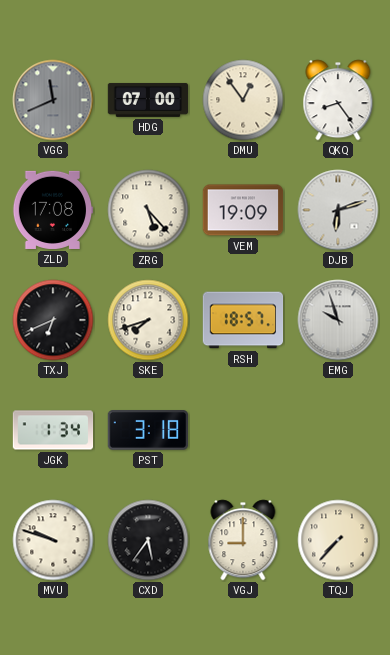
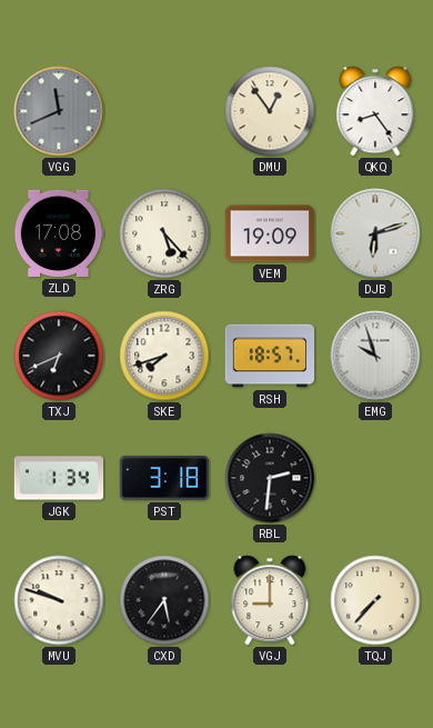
HDG: 07:00 -> none (148, 100)
RBL: none -> 2:31 (270, 478)
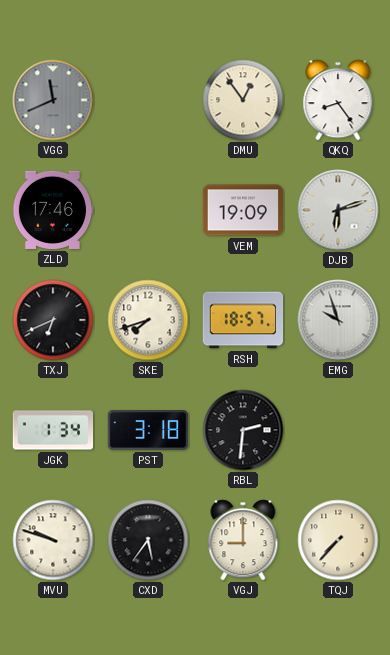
ZLD: 17:08 -> 17:46 (53, 210)
ZRG: 5:23 -> none (164, 233)
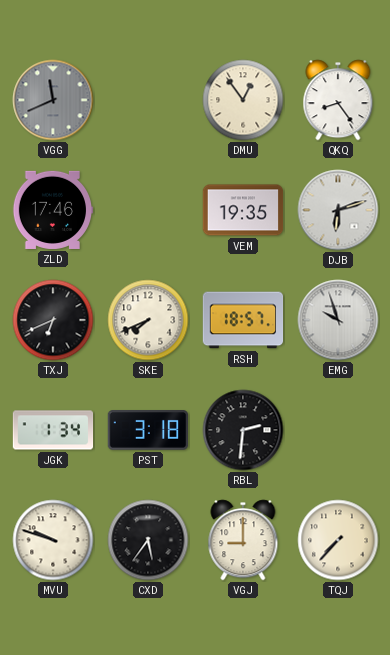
VEM: 19:09 -> 19:35 (243, 210)
SKE: 7:42 -> 7:41 (148, 320)
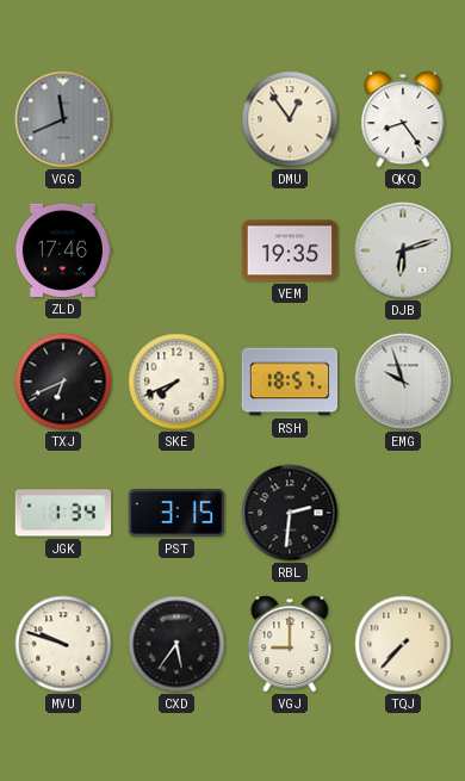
PST: 3:18 -> 3:15 (176, 513)
